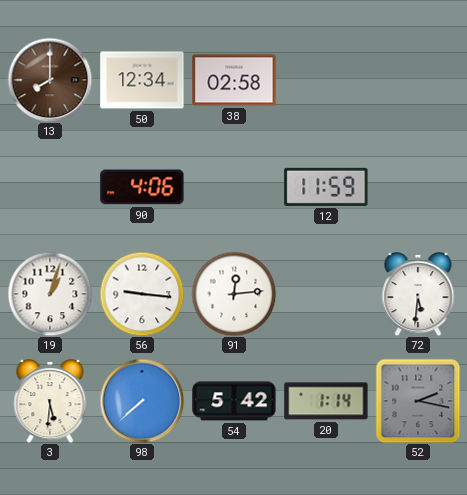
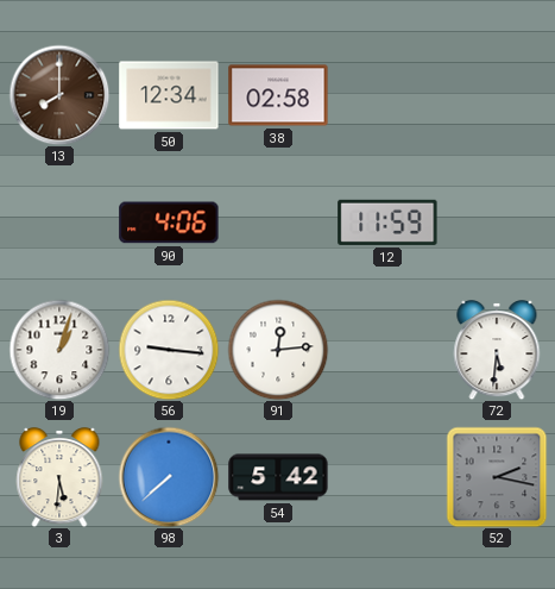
20: 1:14 -> none (326, 401)
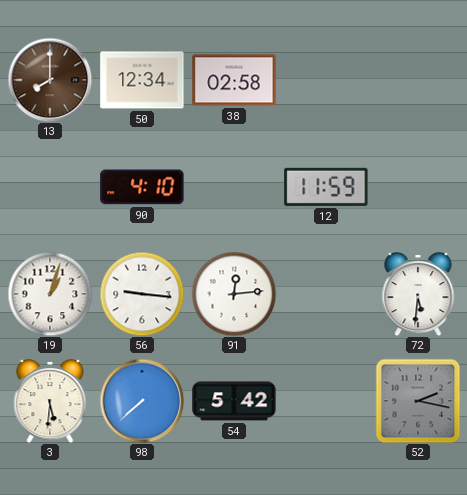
90: 4:06 -> 4:10 (142, 187)
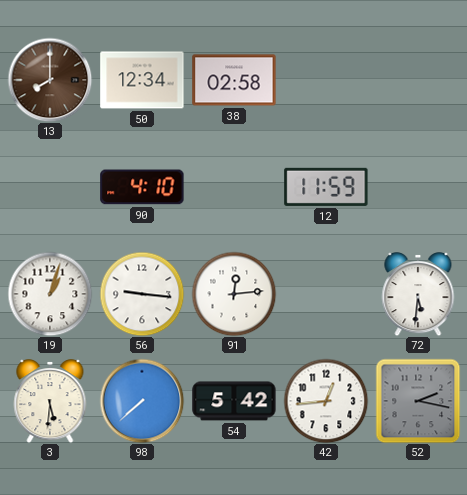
42: none -> 12:44 (326, 401)
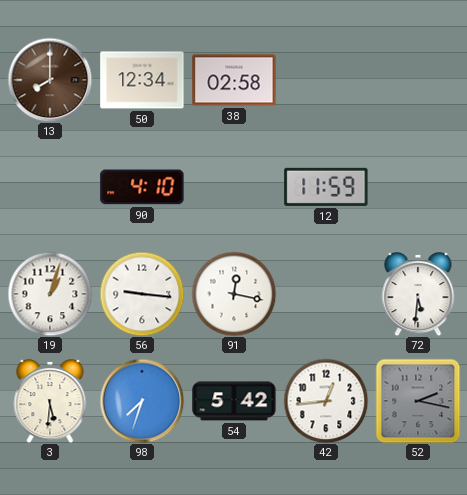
91: 12:14 -> 12:17 (234, 294)
98: 7:38 -> 7:33 (142, 401)
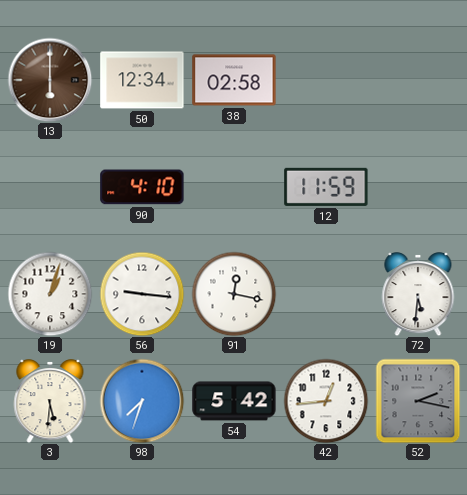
13: 8:00 -> 6:00 (50, 80)
